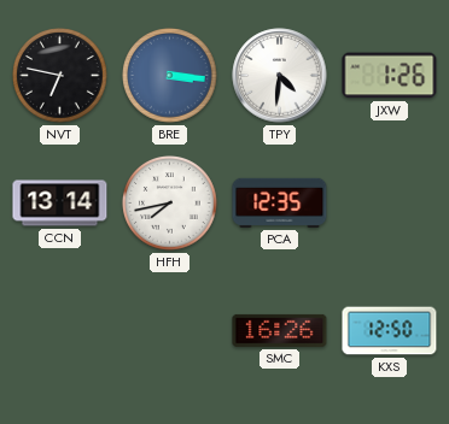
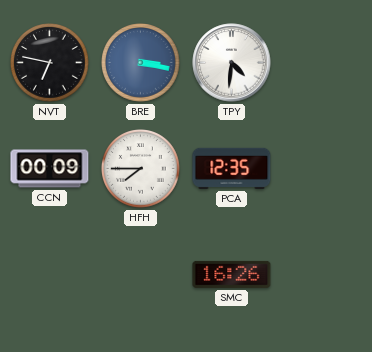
BRE: 3:16 -> 3:17 (141, 63)
JXW: 1:26 -> none (390, 76)
CCN: 13:14 -> 00:09 (50, 169)
HFH: 7:43 -> 7:45 (141, 169)
KXS: 12:50 -> none (390, 331)
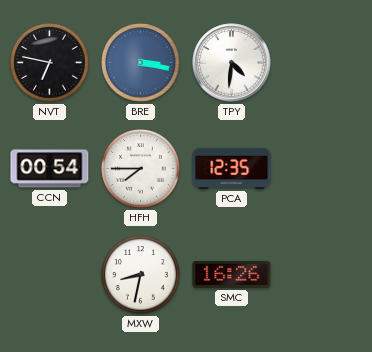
CCN: 00:09 -> 00:54 (50, 169)
MXW: none -> 8:32 (141, 275)
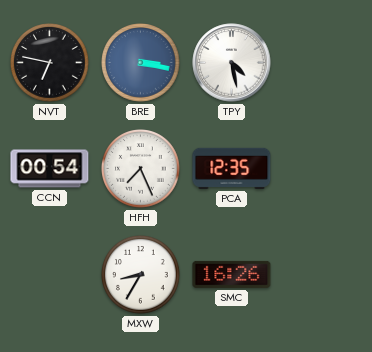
TPY: 4:31 -> 4:28 (232, 63)
HFH: 7:45 -> 7:26 (141, 169)
MXW: 8:32 -> 8:35 (141, 275)
